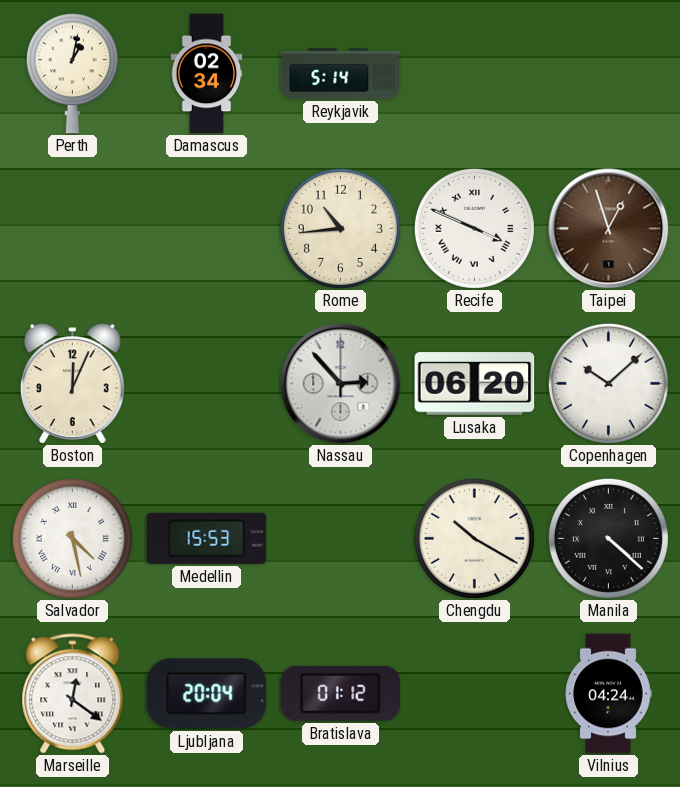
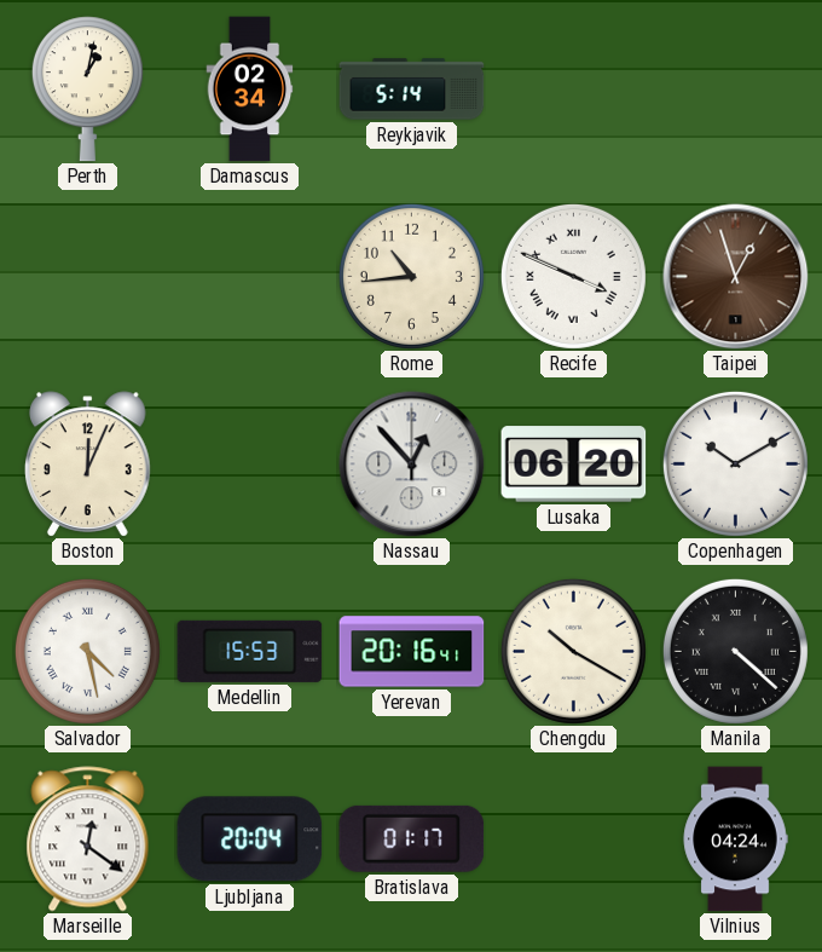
Nassau: 2:53 -> 12:53 (412, 465)
Copenhagen: 10:08 -> 10:10 (735, 463)
Yerevan: none -> 20:16 (412, 652)
Bratislava: 01:12 -> 01:17 (412, 838)
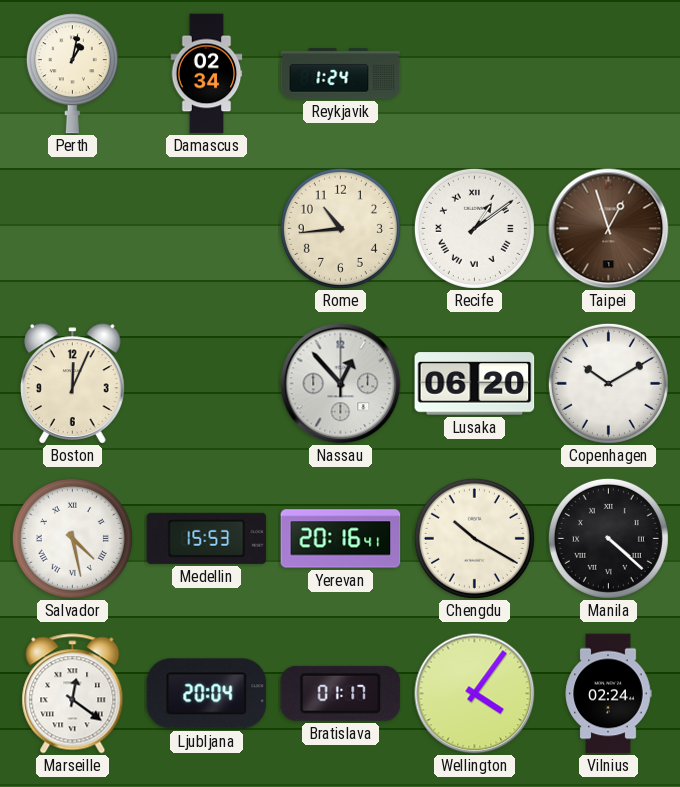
Reykjavik: 5:14 -> 1:24 (341, 74)
Recife: 3:49 -> 1:09 (474, 228)
Wellington: none -> 4:06 (475, 694)
Vilnius: 04:24 -> 02:24 (608, 694)
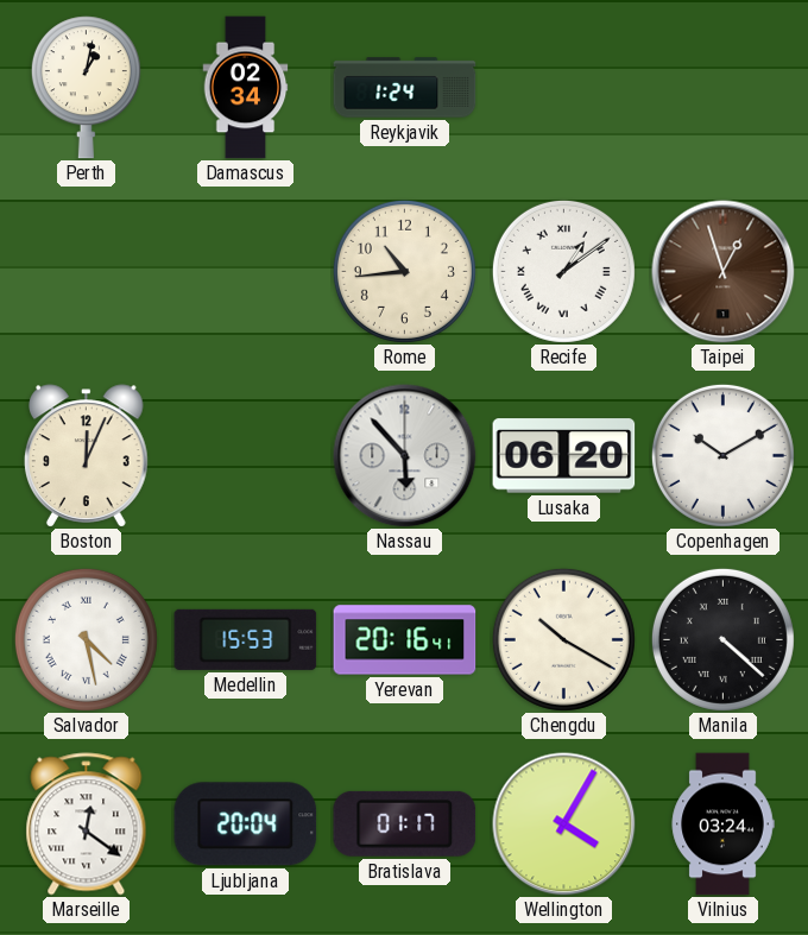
Nassau: 12:53 -> 5:53 (405, 456)
Wellington: 4:06 -> 4:05 (564, 825)
Vilnius: 02:24 -> 03:24 (722, 825)
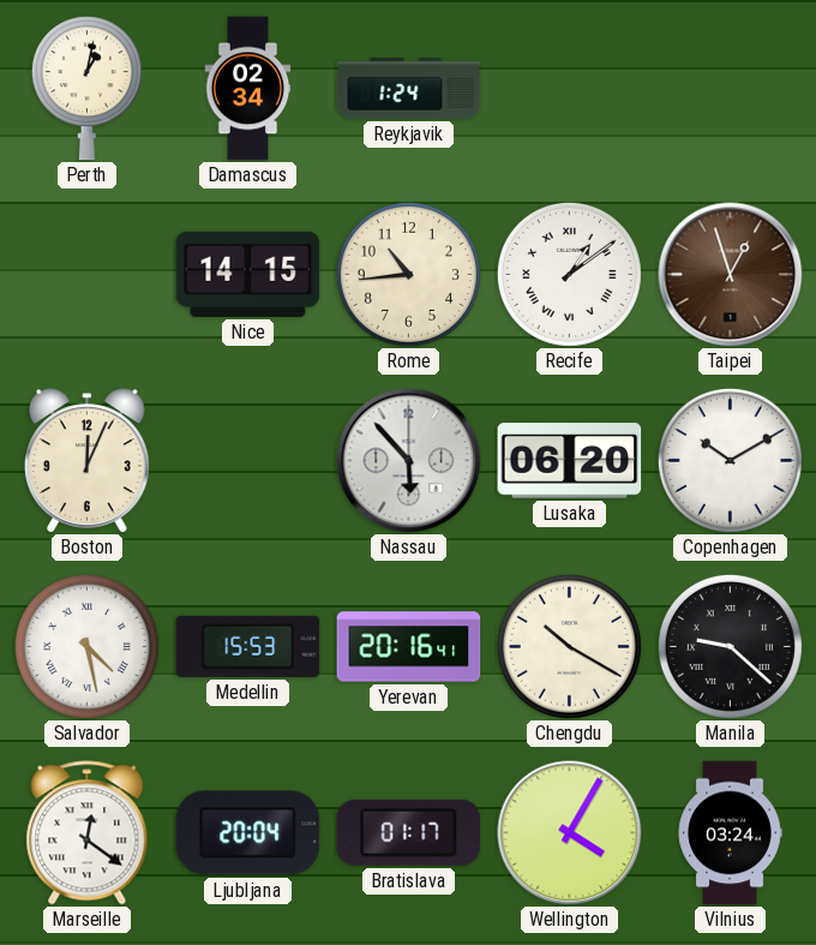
Nice: none -> 14:15 (248, 274)
Manila: 4:22 -> 9:22 (730, 646)
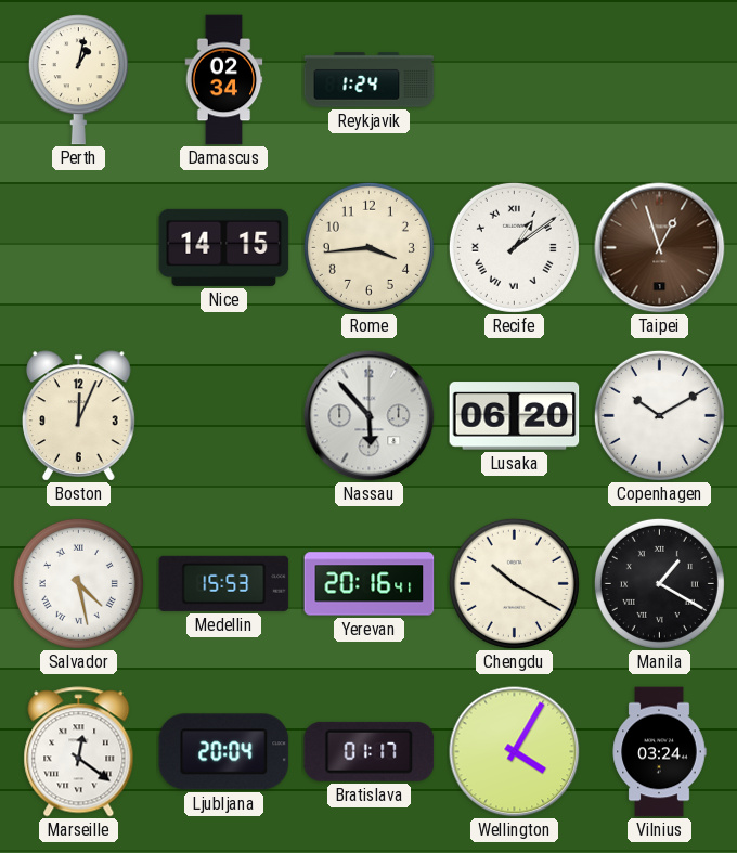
Rome: 10:44 -> 3:44 (368, 247)
Manila: 9:22 -> 1:20 (659, 583)
